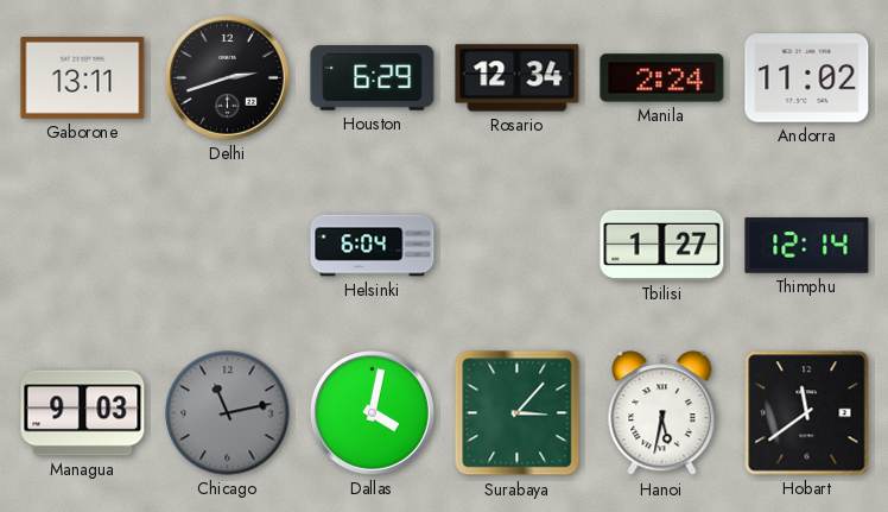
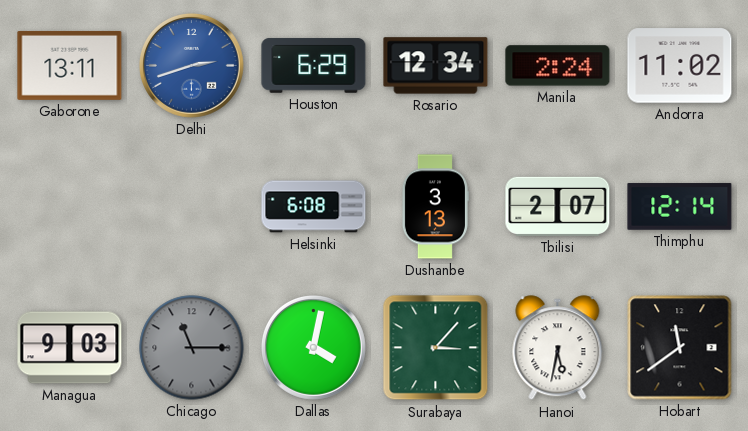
Delhi dial: black -> blue (191, 65)
Helsinki: 6:04 -> 6:08 (314, 207)
Dushanbe: none -> 3:13 (435, 207)
Tbilisi: 1:27 -> 2:07 (558, 206)
Chicago: 11:13 -> 11:15 (192, 348)
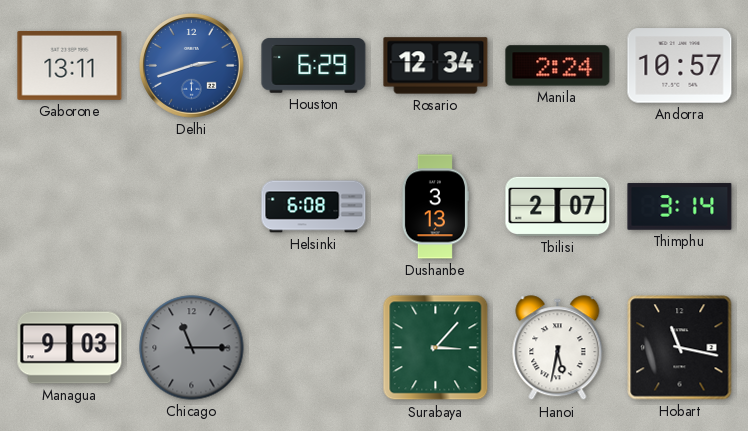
Andorra: 11:02 -> 10:57 (680, 66)
Thimphu: 12:14 -> 3:14 (680, 207)
Dallas: 4:02 -> none (313, 347)
Hobart: 11:39 -> 11:17 (680, 348)
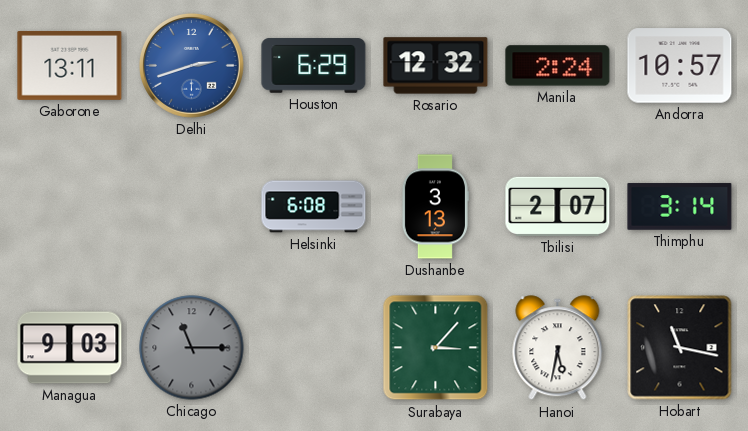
Rosario: 12:34 -> 12:32 (436, 66)
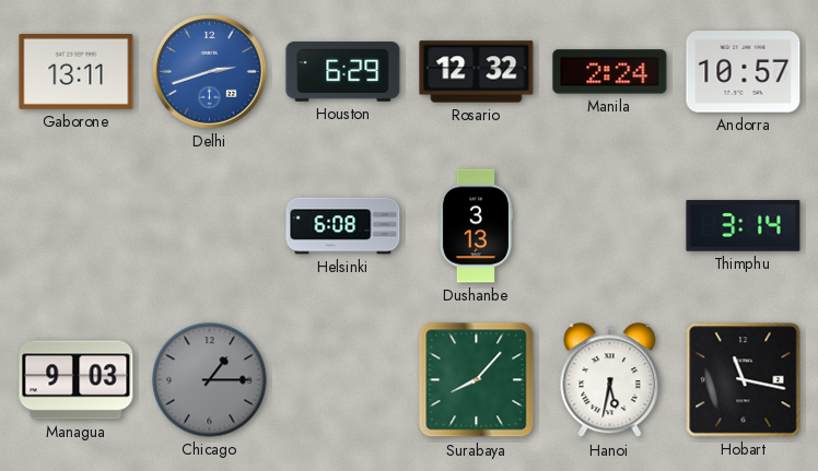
Tbilisi: 2:07 -> none (558, 206)
Chicago: 11:15 -> 1:15 (210, 380)
Surabaya: 3:07 -> 8:07 (477, 380)
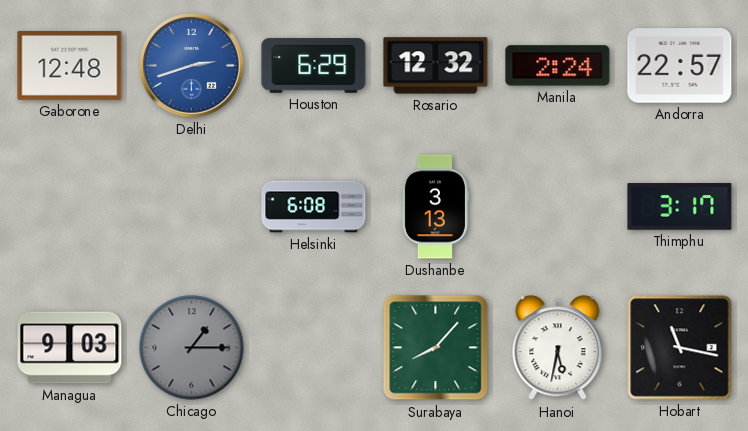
Gaborone: 13:11 -> 12:48 (70, 65)
Andorra: 10:57 -> 22:57 (680, 66)
Thimphu: 3:14 -> 3:17 (680, 207)
